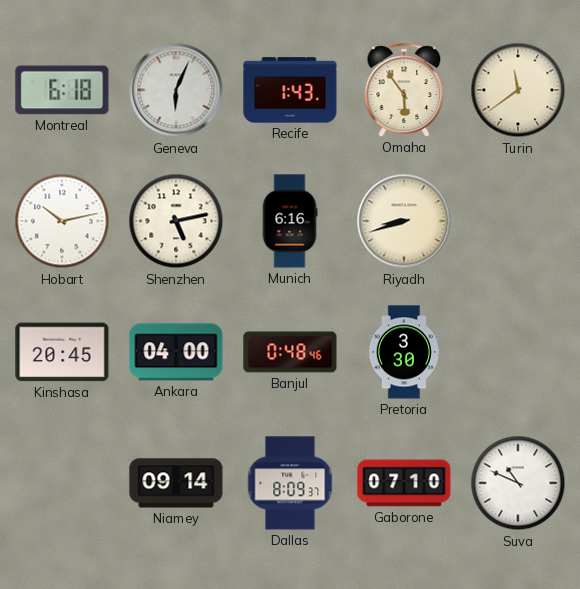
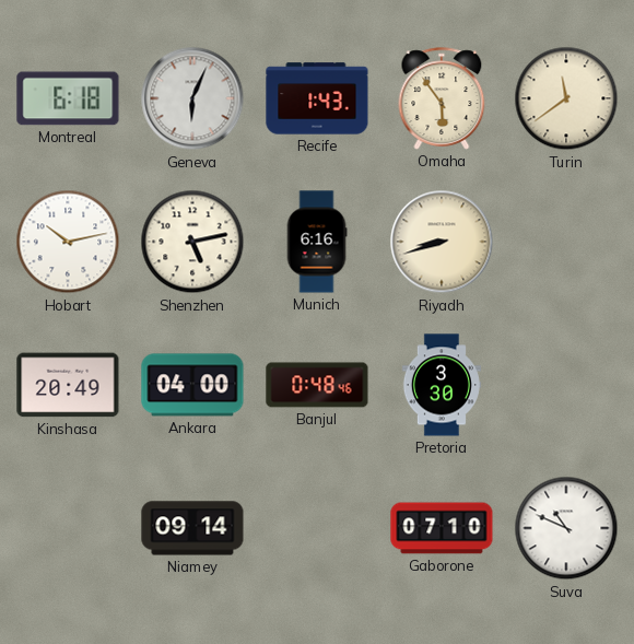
Kinshasa: 20:45 -> 20:49 (68, 385)
Dallas: 8:09 -> none (290, 483)
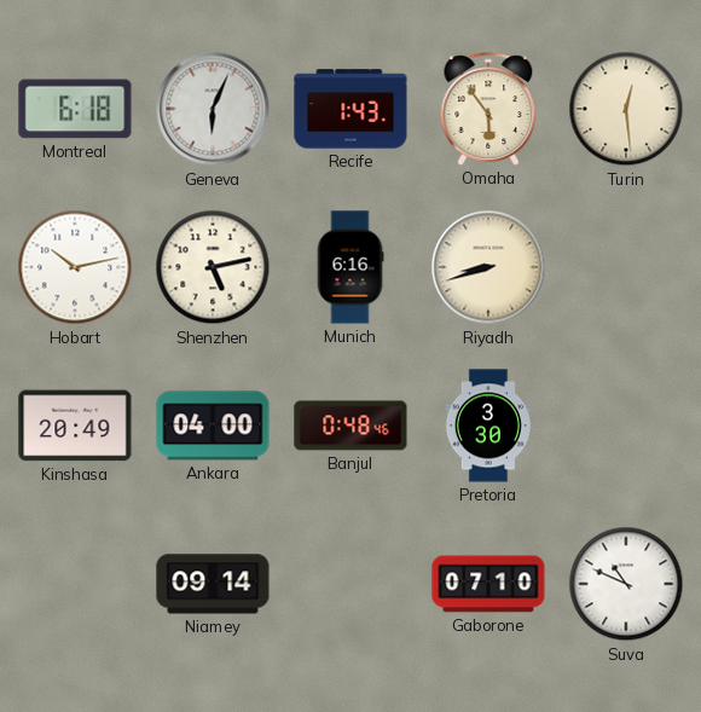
Turin: 11:39 -> 12:29 (626, 109)
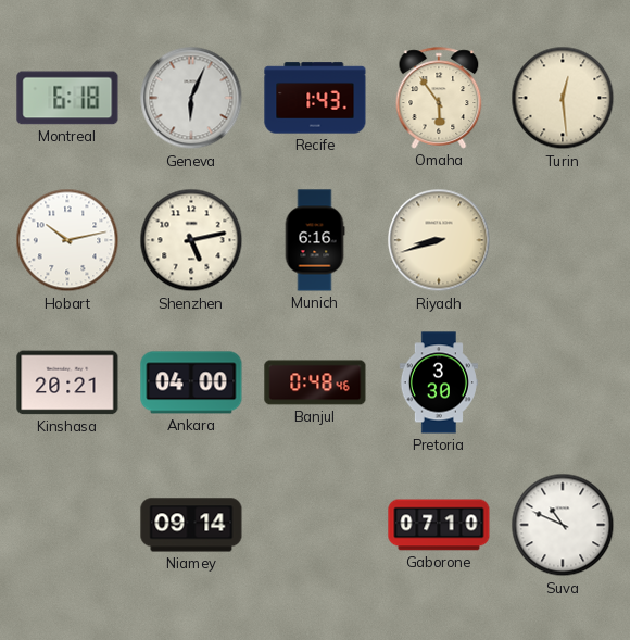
Kinshasa: 20:49 -> 20:21 (67, 382)
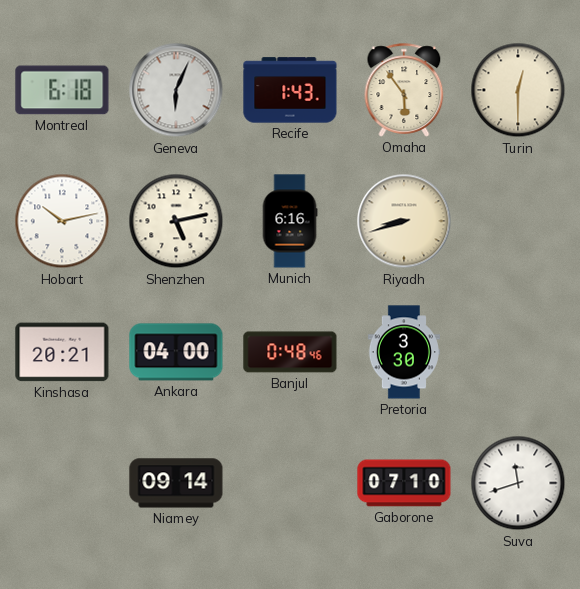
Turin: 12:29 -> 12:30 (518, 90)
Suva: 10:49 -> 11:42 (518, 483)
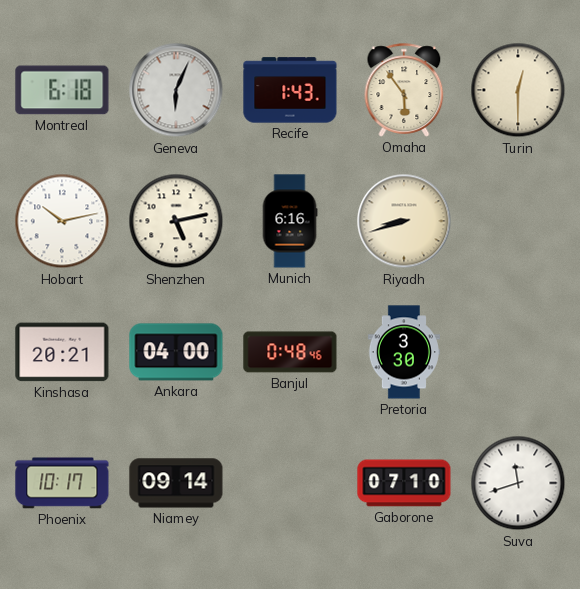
Phoenix: none -> 10:17 (62, 483)
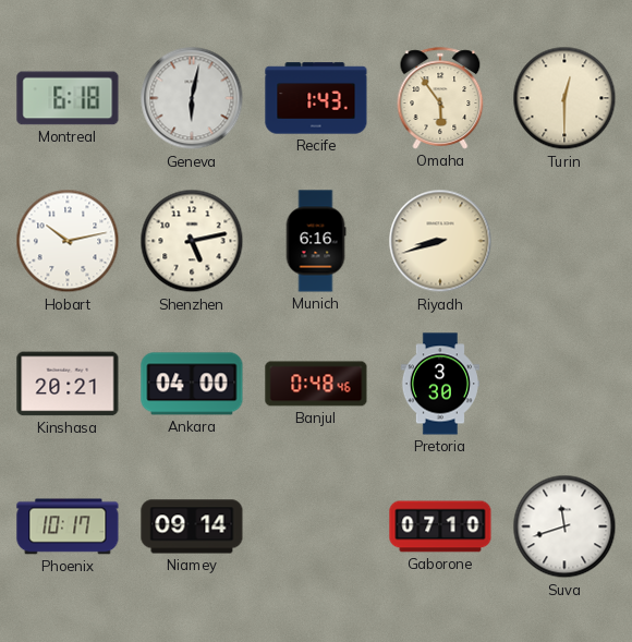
Geneva: 6:04 -> 6:02 (192, 98)
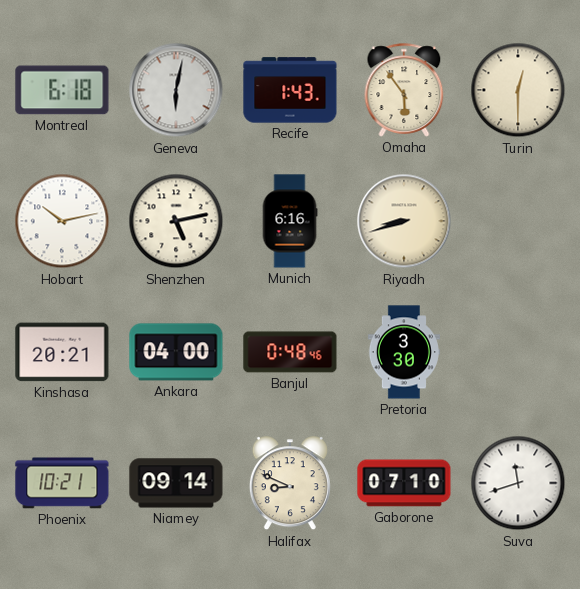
Phoenix: 10:17 -> 10:21 (62, 483)
Halifax: none -> 8:49 (290, 484)
